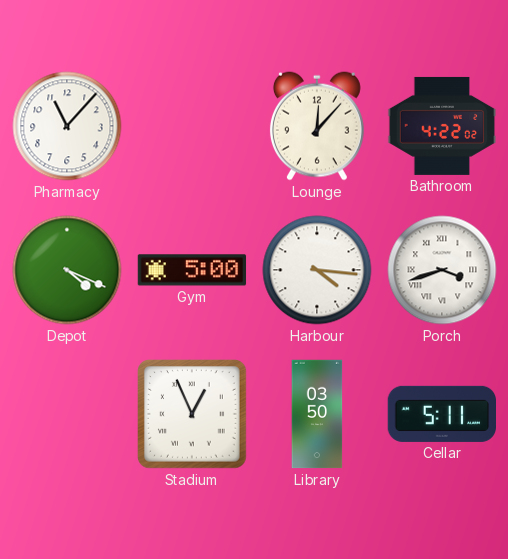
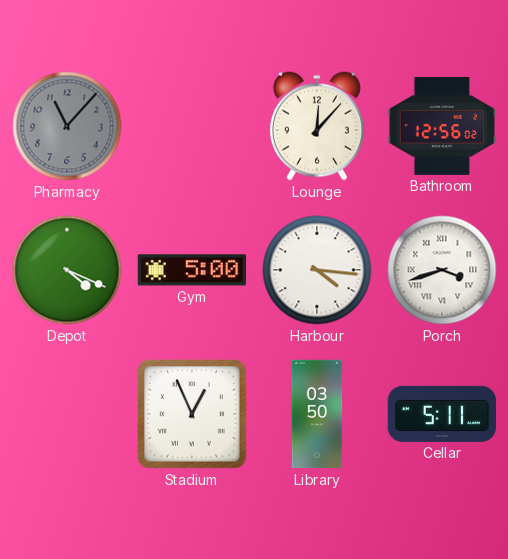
Pharmacy dial: white -> grey (67, 126)
Bathroom: 4:22 -> 12:56 (442, 126)
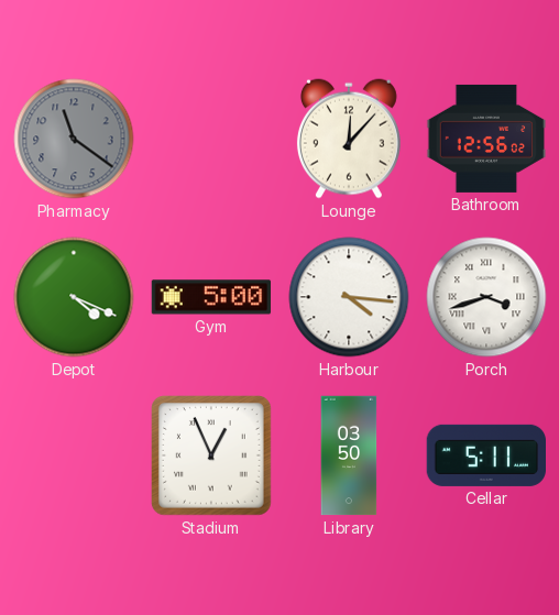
Pharmacy: 11:07 -> 11:21 (74, 139)
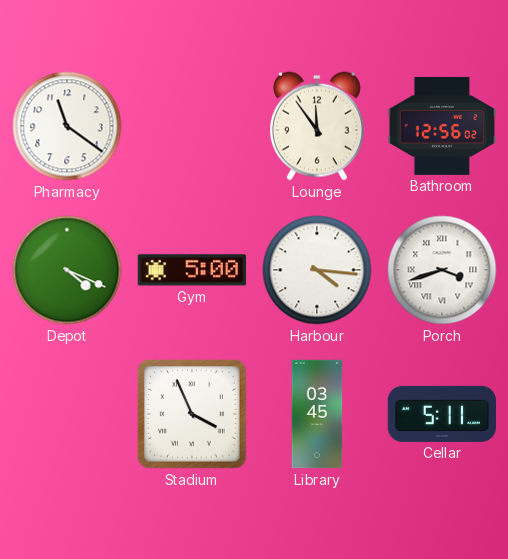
Pharmacy dial: grey -> white (67, 126)
Lounge: 12:07 -> 11:54 (317, 126)
Stadium: 12:56 -> 3:56 (193, 415)
Library: 03:50 -> 03:45 (317, 414)
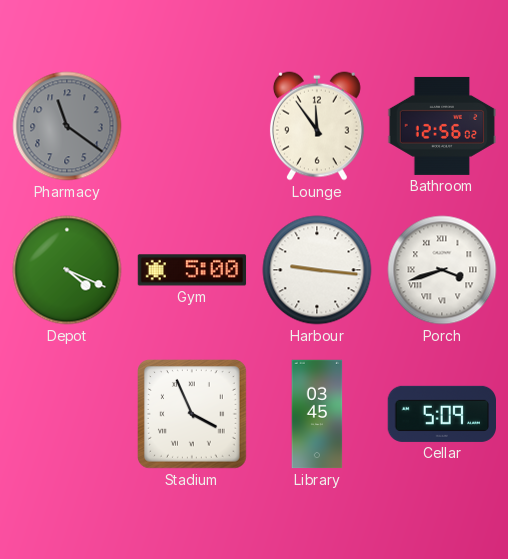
Pharmacy dial: white -> grey (67, 126)
Harbour: 4:16 -> 9:16 (317, 270)
Cellar: 5:11 -> 5:09 (441, 414)
